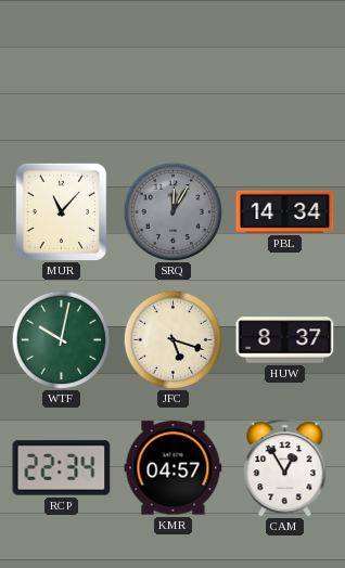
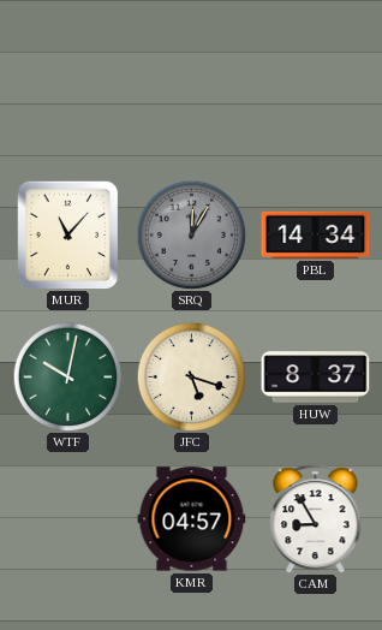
RCP: 22:34 -> none (62, 468)
CAM: 12:55 -> 8:55 (316, 519)
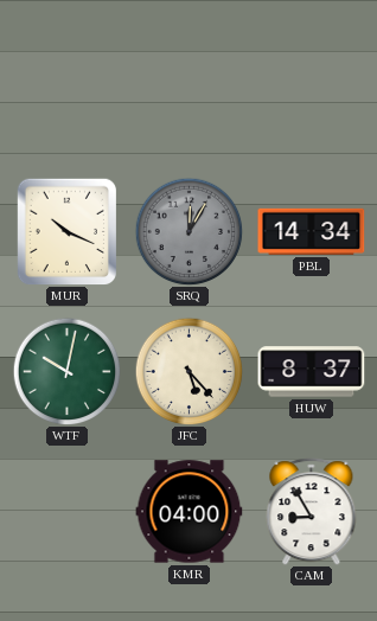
MUR: 11:07 -> 10:19 (68, 231)
JFC: 5:18 -> 5:23 (188, 371)
KMR: 04:57 -> 04:00 (190, 512)
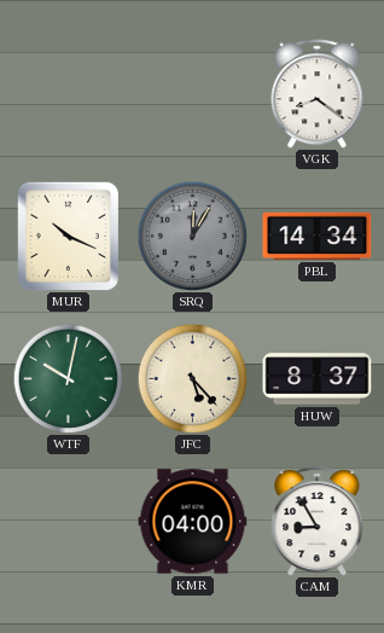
VGK: none -> 8:21 (318, 94)
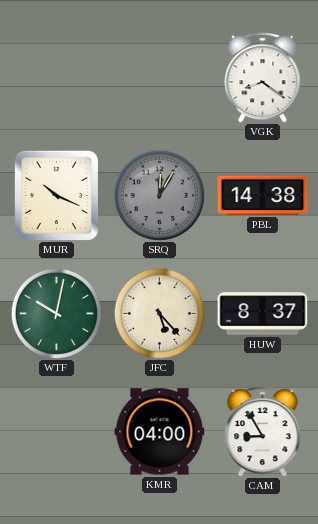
PBL: 14:34 -> 14:38 (263, 195)
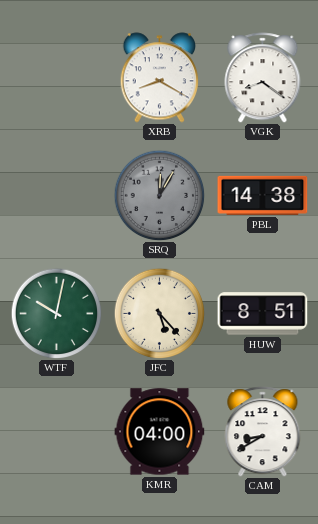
XRB: none -> 8:20 (160, 78)
MUR: 10:19 -> none (57, 195)
HUW: 8:37 -> 8:51 (263, 314)
CAM: 8:55 -> 8:40 (263, 432)
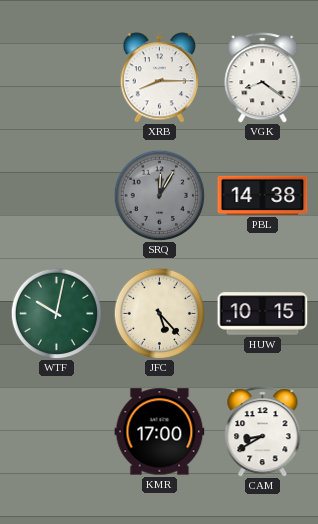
XRB: 8:20 -> 8:15 (160, 78)
HUW: 8:51 -> 10:15 (263, 314)
KMR: 04:00 -> 17:00 (160, 432)
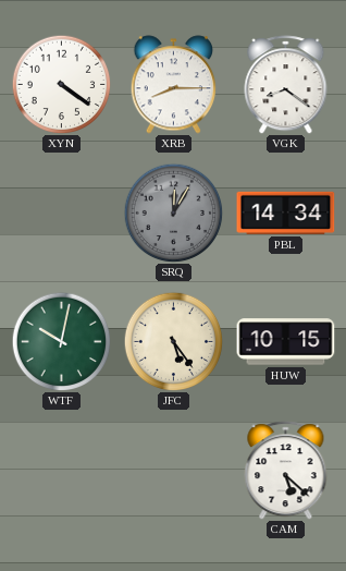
XYN: none -> 4:21 (61, 84)
PBL: 14:38 -> 14:34 (286, 212)
JFC: 5:23 -> 5:24 (173, 341)
KMR: 17:00 -> none (160, 432)
CAM: 8:40 -> 5:22 (286, 471)
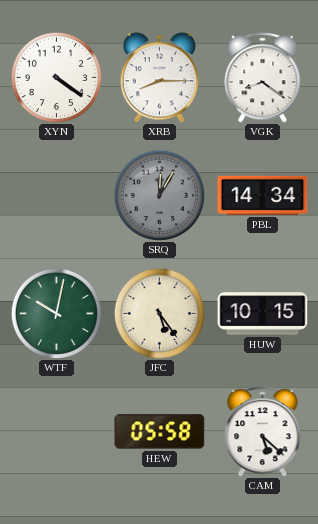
HEW: none -> 05:58 (160, 432)
